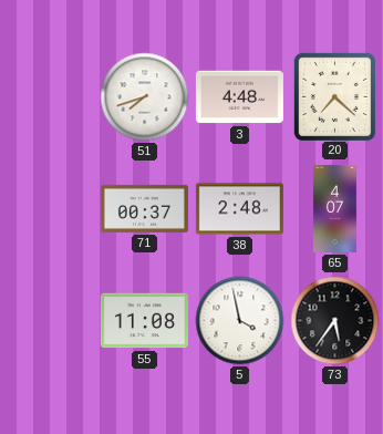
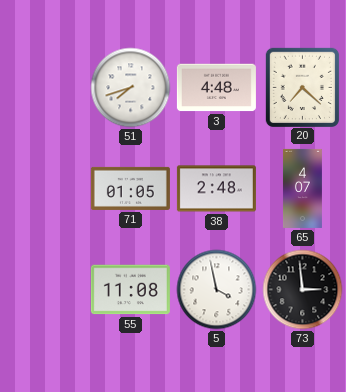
71: 00:37 -> 01:05 (130, 188)
73: 5:36 -> 2:59 (303, 290)
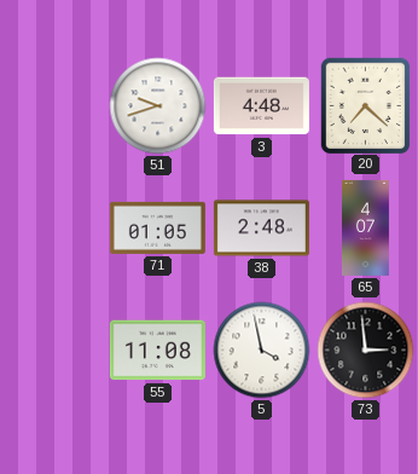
51: 7:42 -> 9:42 (158, 106)
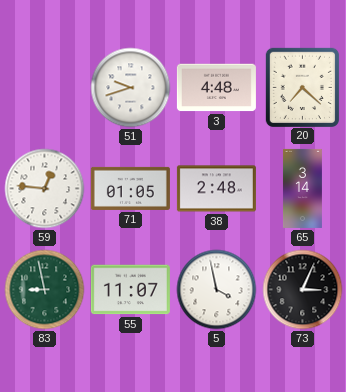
59: none -> 12:46 (45, 189)
65: 4:07 -> 3:14 (302, 188)
83: none -> 8:58 (45, 290)
55: 11:08 -> 11:07 (130, 290)
73: 2:59 -> 3:04 (303, 290)
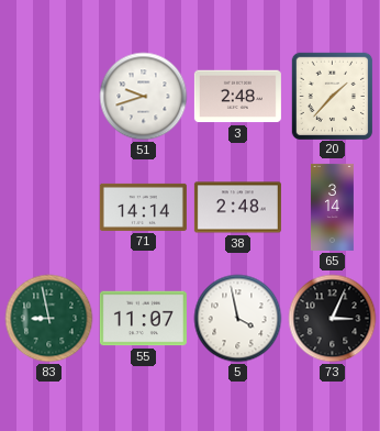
3: 4:48 -> 2:48 (237, 97)
20: 7:22 -> 1:37 (332, 96)
59: 12:46 -> none (45, 189)
71: 01:05 -> 14:14 (143, 207)
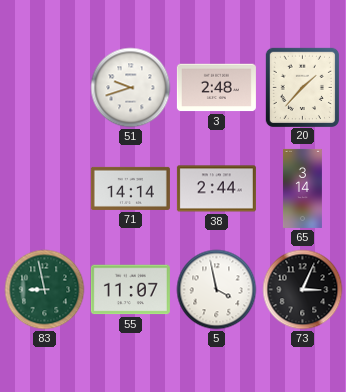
38: 2:48 -> 2:44 (216, 189)
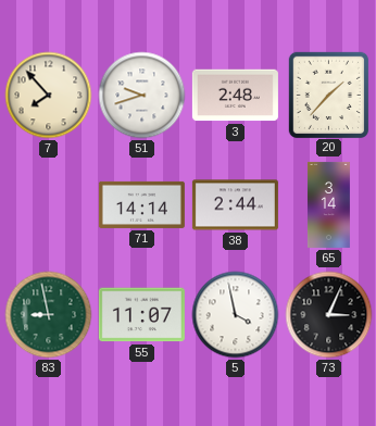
7: none -> 7:53 (49, 96)
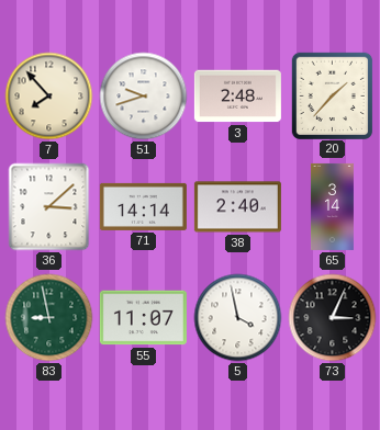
36: none -> 3:08 (49, 207)
38: 2:44 -> 2:40 (237, 207)
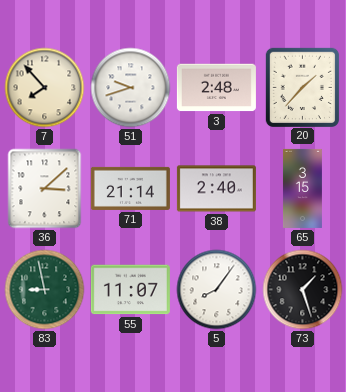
71: 14:14 -> 21:14 (130, 188)
65: 3:14 -> 3:15 (302, 188)
5: 3:58 -> 8:06 (217, 290)
73: 3:04 -> 1:27 (303, 290)
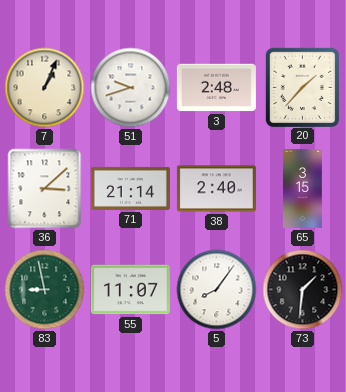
7: 7:53 -> 1:04 (45, 88)
73: 1:27 -> 1:31 (303, 290)
